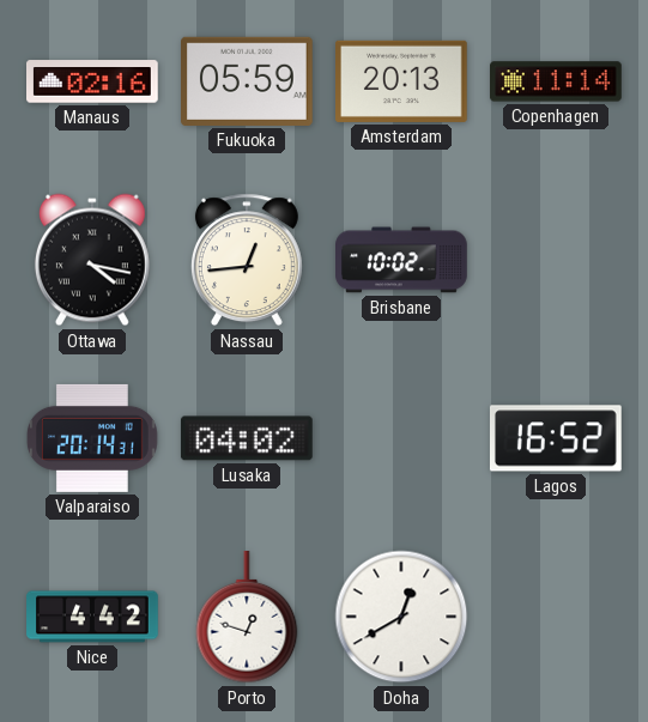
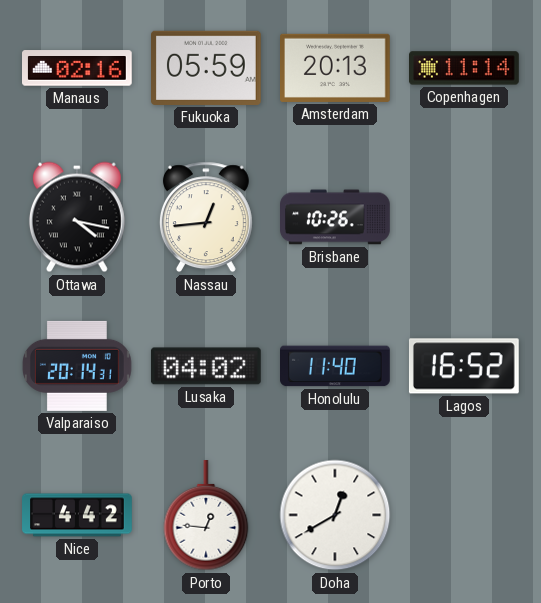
Brisbane: 10:02 -> 10:26 (335, 217)
Honolulu: none -> 11:40 (336, 366)
Porto: 12:48 -> 12:46 (206, 516)
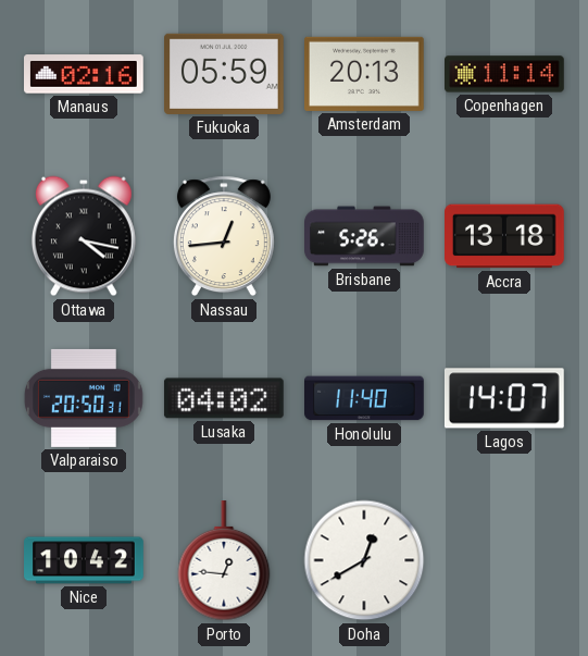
Brisbane: 10:26 -> 5:26 (364, 236)
Accra: none -> 13:18 (505, 236)
Valparaiso: 20:14 -> 20:50 (84, 398)
Lagos: 16:52 -> 14:07 (504, 398)
Nice: 4:42 -> 10:42 (84, 560)
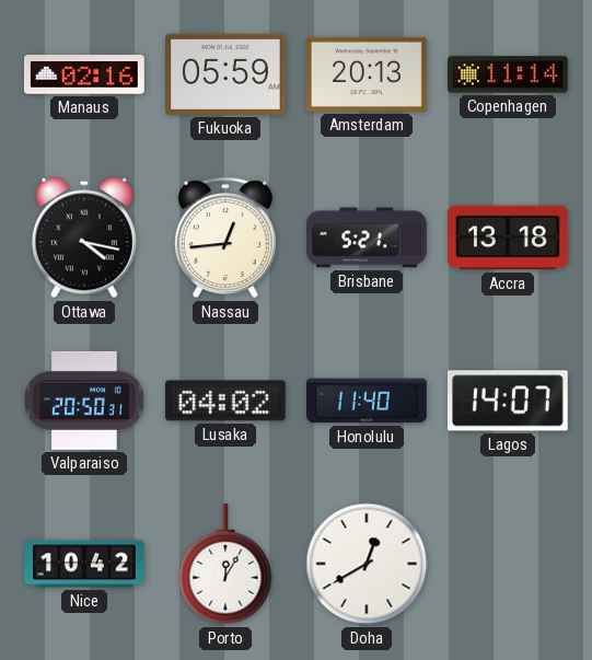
Brisbane: 5:26 -> 5:21 (367, 238)
Porto: 12:46 -> 12:05 (225, 565)
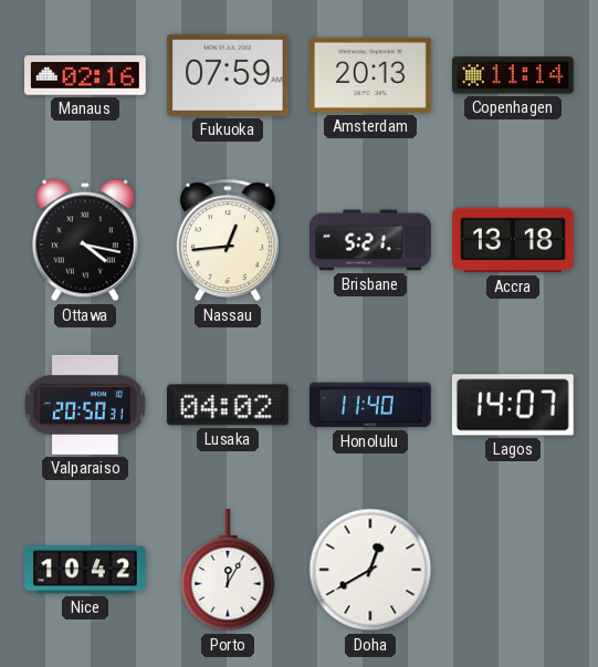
Fukuoka: 05:59 -> 07:59 (229, 75)
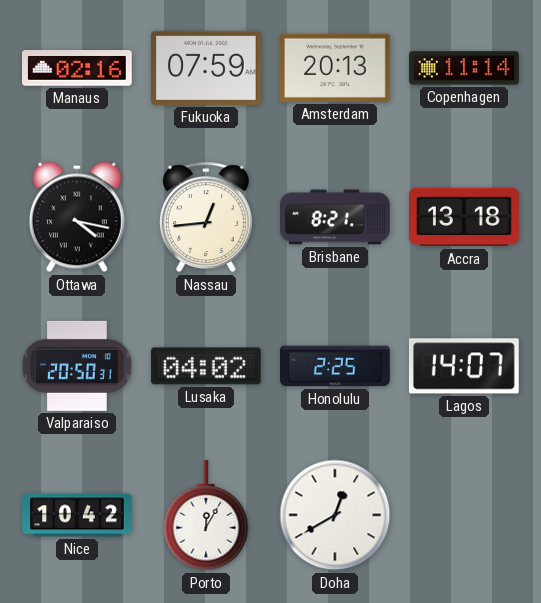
Brisbane: 5:21 -> 8:21 (335, 217)
Honolulu: 11:40 -> 2:25 (336, 366)
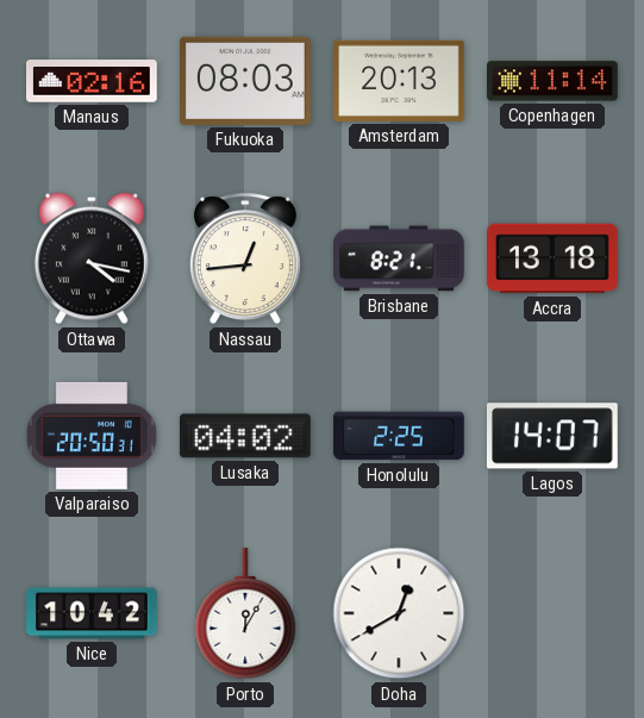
Fukuoka: 07:59 -> 08:03 (246, 81)
